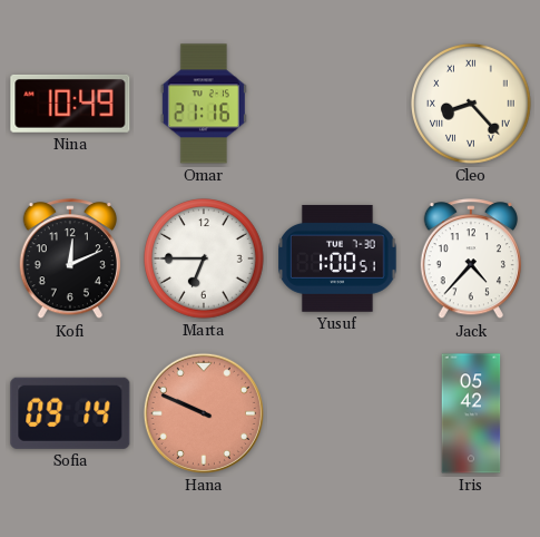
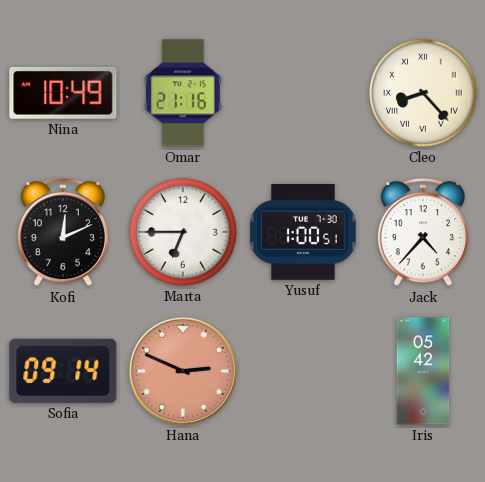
Hana: 9:49 -> 2:49 (183, 371)
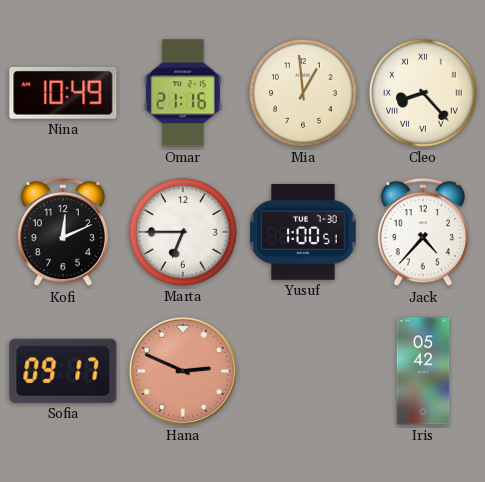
Mia: none -> 12:59 (304, 94)
Sofia: 09:14 -> 09:17 (63, 371)
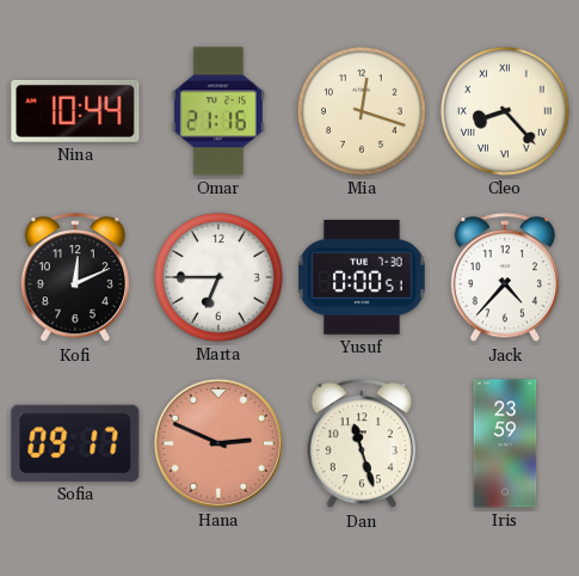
Nina: 10:49 -> 10:44 (75, 111)
Mia: 12:59 -> 12:18 (363, 112)
Yusuf: 1:00 -> 0:00 (362, 277)
Dan: none -> 11:27 (361, 445)
Iris: 05:42 -> 23:59 (505, 443)
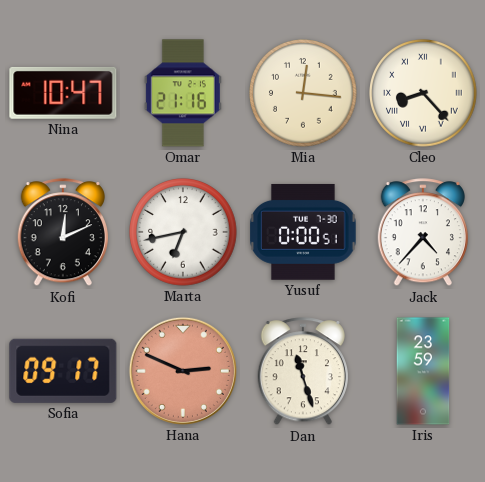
Nina: 10:44 -> 10:47 (63, 93)
Mia: 12:18 -> 12:16 (304, 94)
Marta: 6:45 -> 6:43 (184, 233)
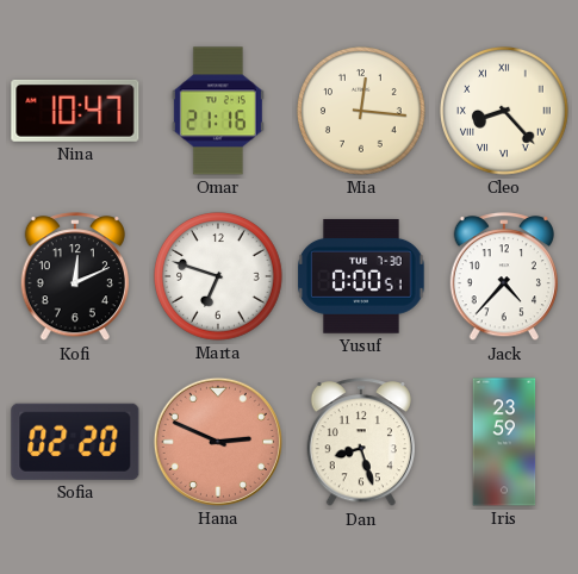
Marta: 6:43 -> 6:48 (219, 277)
Sofia: 09:17 -> 02:20 (75, 442)
Dan: 11:27 -> 8:27 (360, 443)
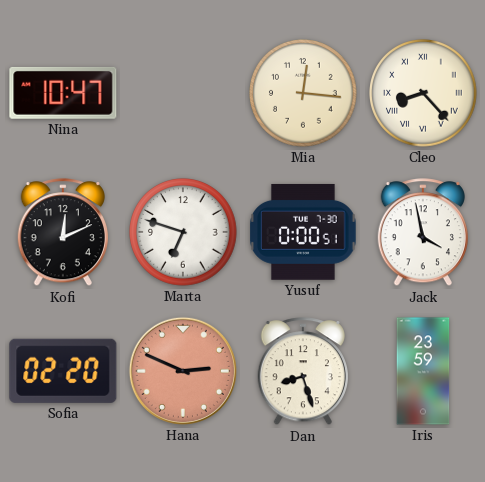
Omar: 21:16 -> none (218, 111)
Jack: 4:37 -> 3:58 (422, 233)
